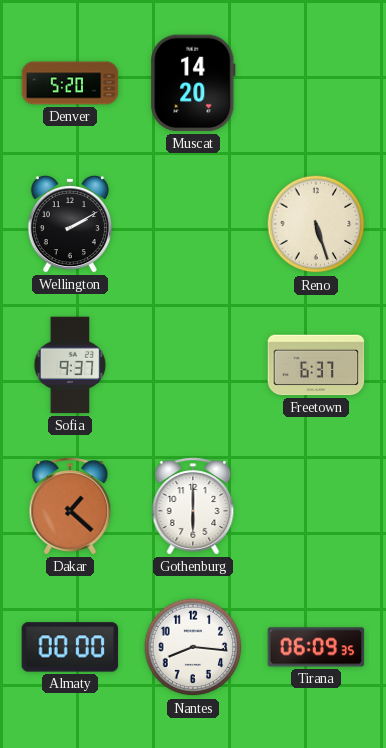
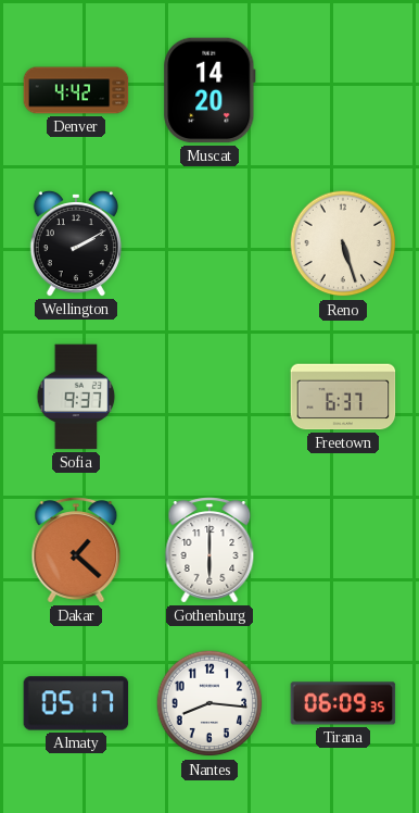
Denver: 5:20 -> 4:42 (76, 90)
Almaty: 00:00 -> 05:17 (76, 703)
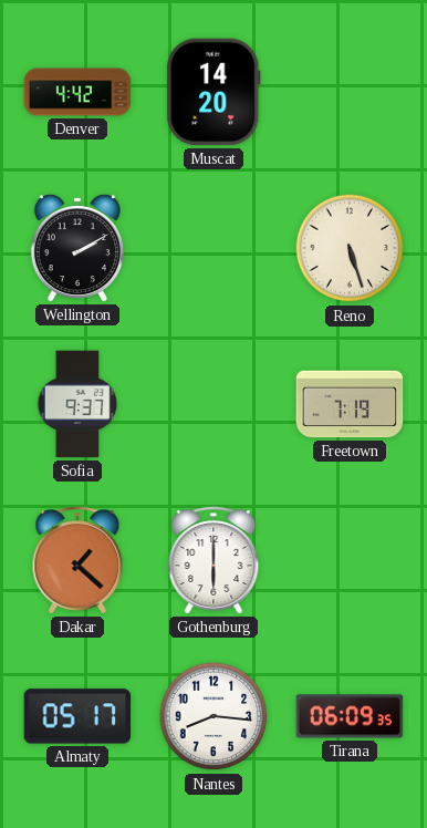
Freetown: 6:37 -> 7:19 (350, 404)
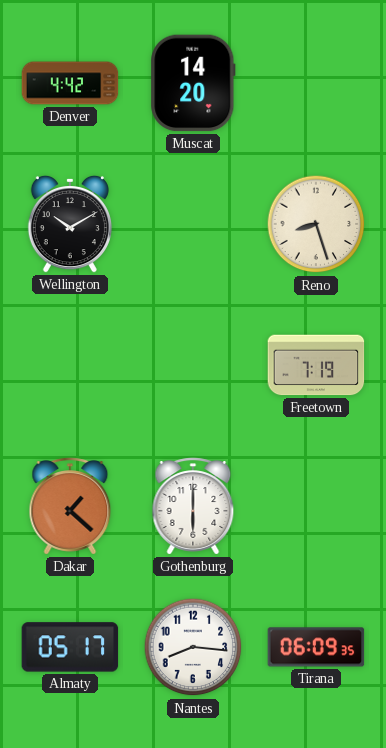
Wellington: 2:10 -> 10:10 (70, 224)
Reno: 5:27 -> 8:27 (316, 224)
Sofia: 9:37 -> none (77, 404)
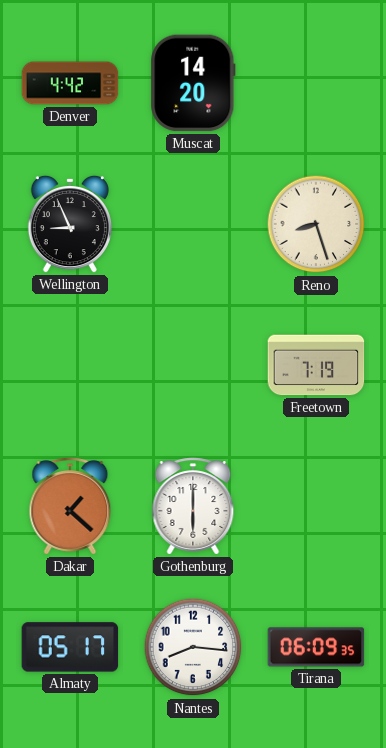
Wellington: 10:10 -> 8:56 (70, 224)
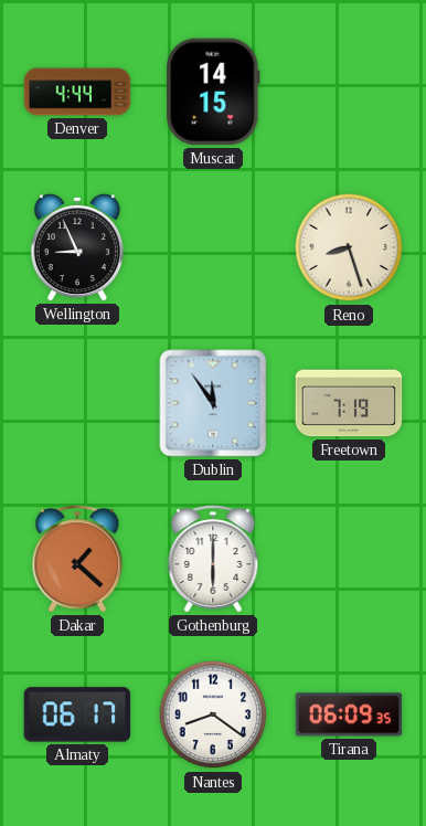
Denver: 4:42 -> 4:44 (77, 92)
Muscat: 14:20 -> 14:15 (213, 92)
Dublin: none -> 11:54 (213, 403)
Almaty: 05:17 -> 06:17 (77, 714)
Nantes: 8:16 -> 8:21 (213, 714)
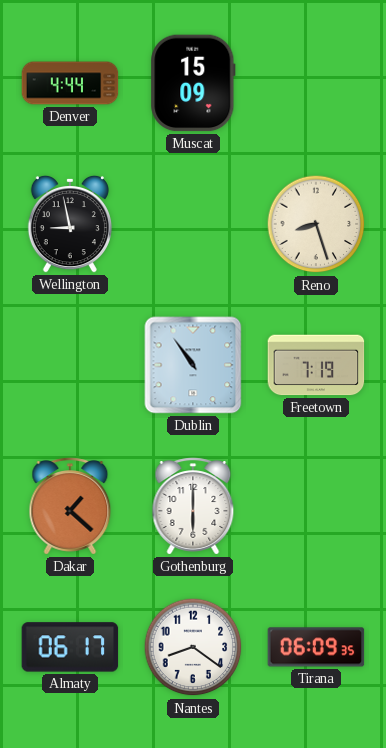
Muscat: 14:15 -> 15:09 (193, 83)
Wellington: 8:56 -> 8:58 (70, 224)
Dublin: 11:54 -> 10:54 (193, 365)
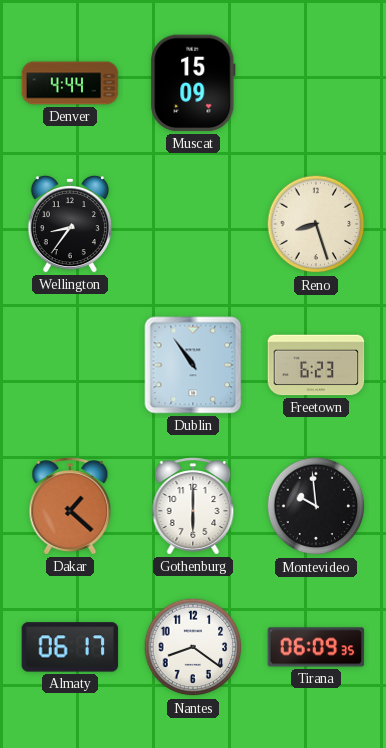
Wellington: 8:58 -> 8:36 (70, 224)
Freetown: 7:19 -> 6:23 (316, 365)
Montevideo: none -> 9:59 (316, 506)
